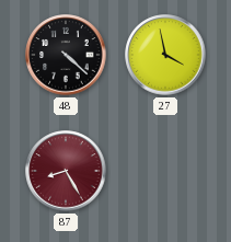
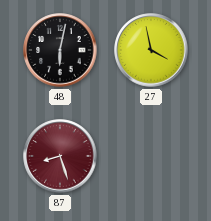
48: 4:22 -> 6:02 (60, 50)
87: 8:25 -> 8:27 (60, 156)
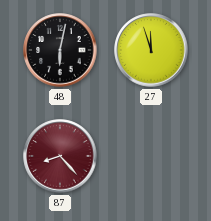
27: 3:58 -> 11:57 (151, 50)
87: 8:27 -> 8:23 (60, 156)
